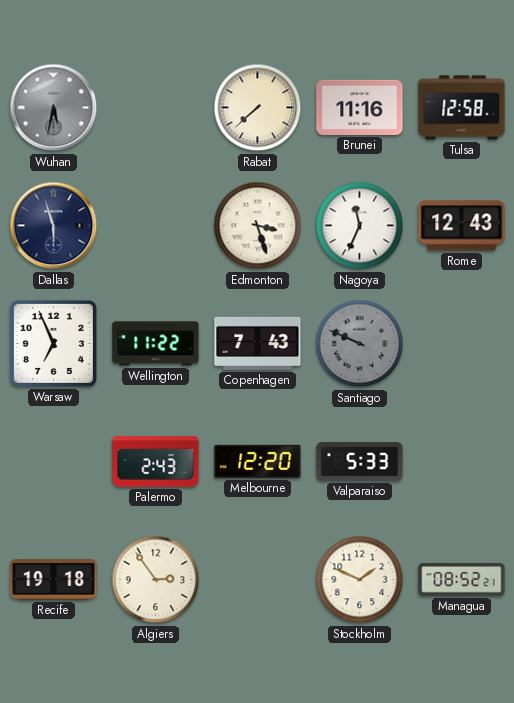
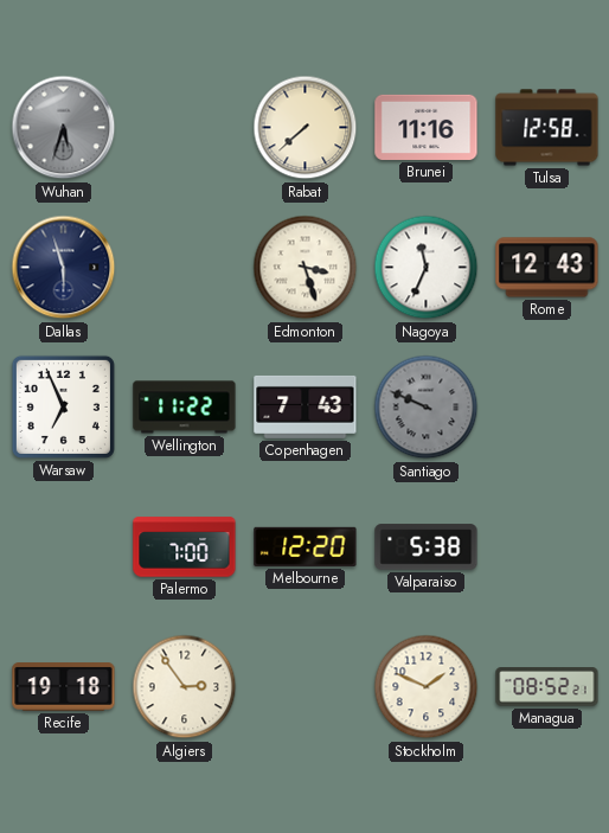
Wuhan: 5:32 -> 5:33 (64, 128)
Palermo: 2:43 -> 7:00 (185, 547)
Valparaiso: 5:33 -> 5:38 (427, 547)
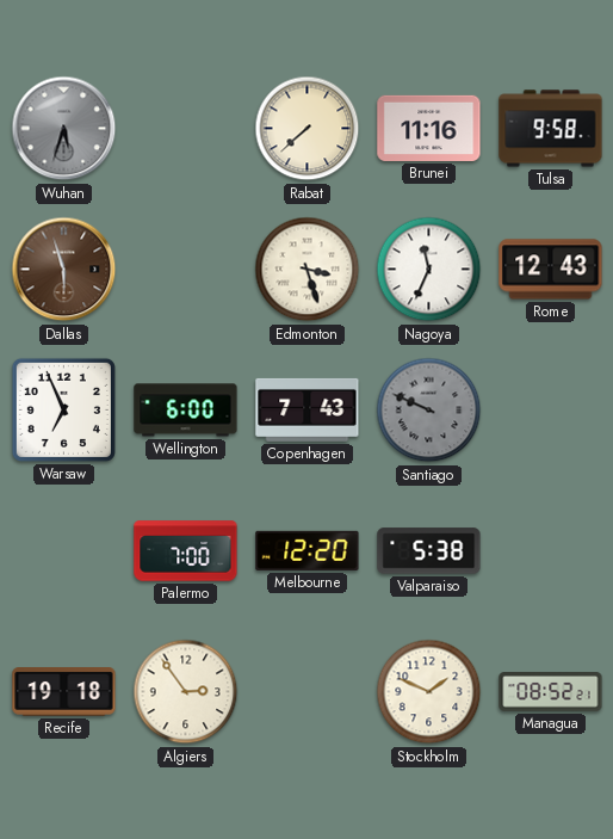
Tulsa: 12:58 -> 9:58 (551, 129)
Dallas dial: navy -> brown (64, 270)
Wellington: 11:22 -> 6:00 (186, 411)
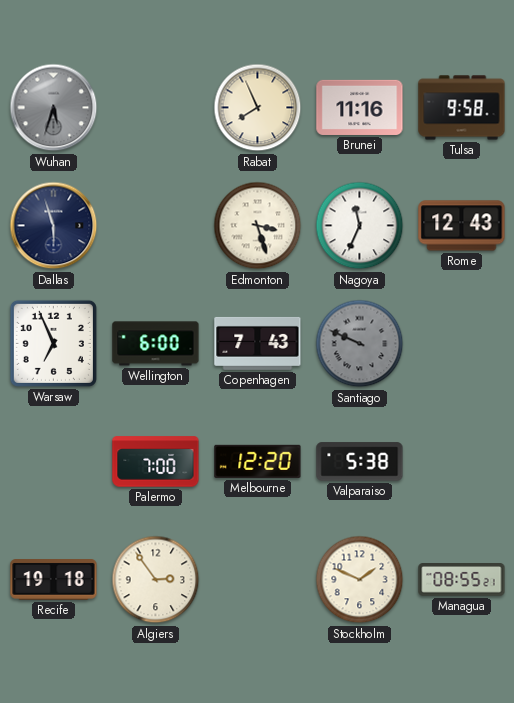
Rabat: 7:38 -> 7:56 (258, 108)
Dallas dial: brown -> navy (54, 226)
Managua: 08:52 -> 08:55 (462, 580)
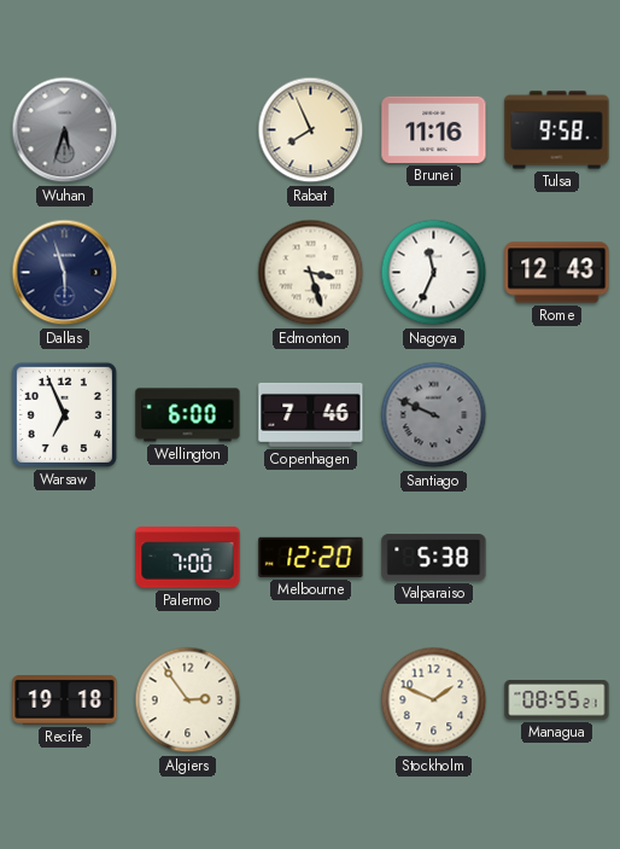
Copenhagen: 7:43 -> 7:46 (311, 414)
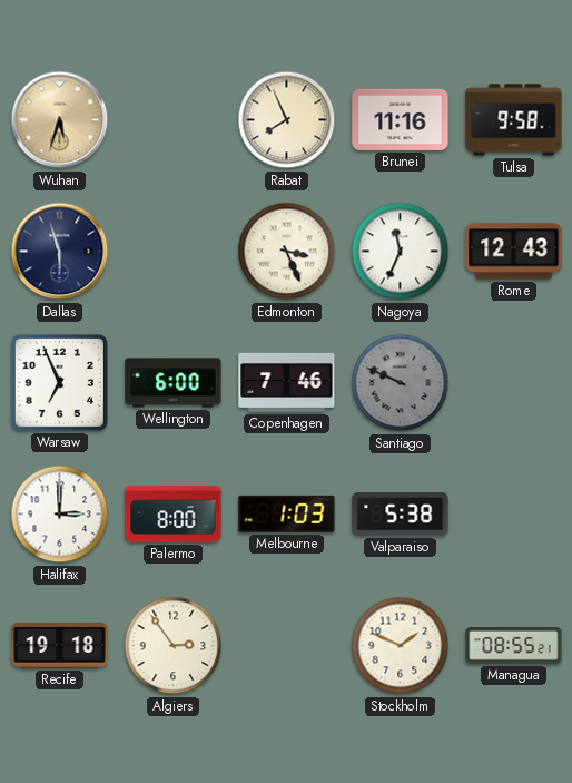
Wuhan dial: grey -> champagne (60, 120)
Edmonton: 3:27 -> 3:26 (287, 252)
Halifax: none -> 3:00 (60, 515)
Palermo: 7:00 -> 8:00 (174, 515)
Melbourne: 12:20 -> 1:03 (287, 513)
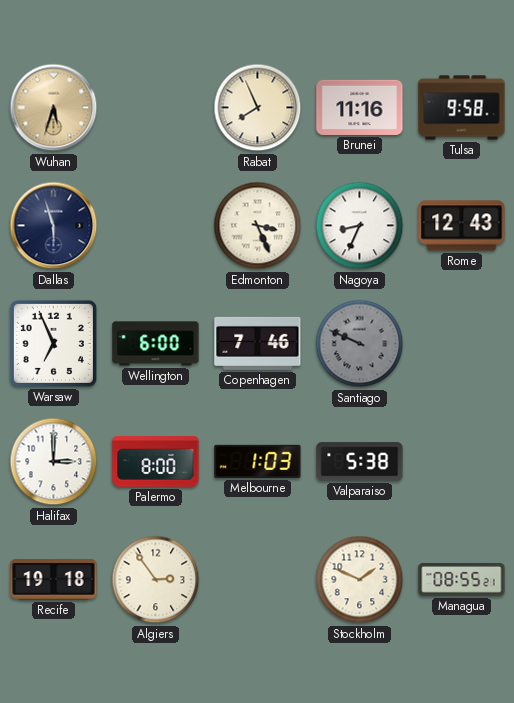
Nagoya: 11:34 -> 8:34 (360, 226)
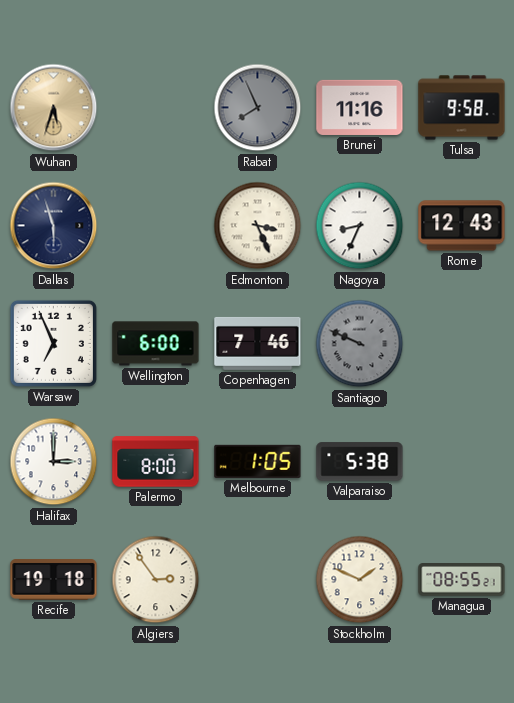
Rabat dial: cream -> grey (258, 108)
Melbourne: 1:03 -> 1:05 (258, 461)
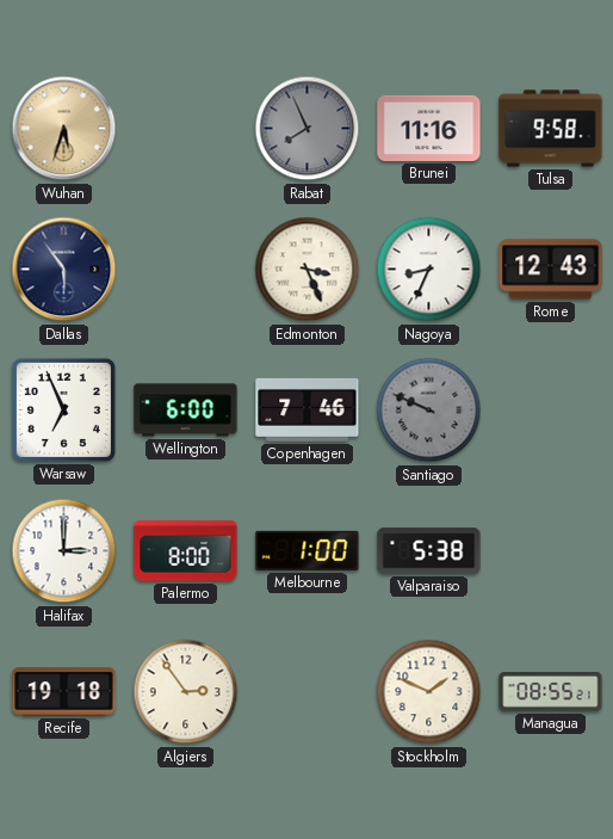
Dallas: 5:57 -> 5:54 (64, 270)
Melbourne: 1:05 -> 1:00 (308, 550)
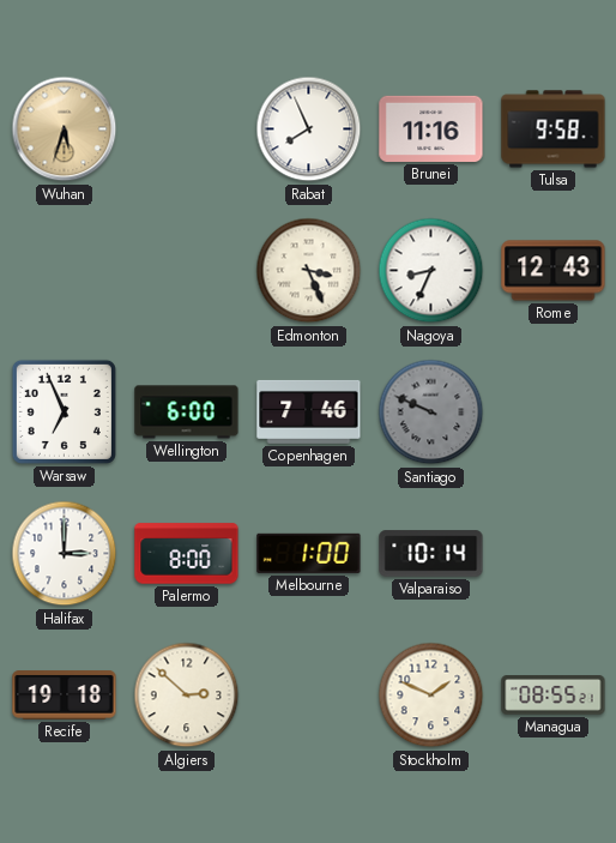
Rabat dial: grey -> white (309, 130)
Dallas: 5:54 -> none (64, 270)
Valparaiso: 5:38 -> 10:14 (431, 554)
Algiers: 2:54 -> 2:52 (187, 696)
